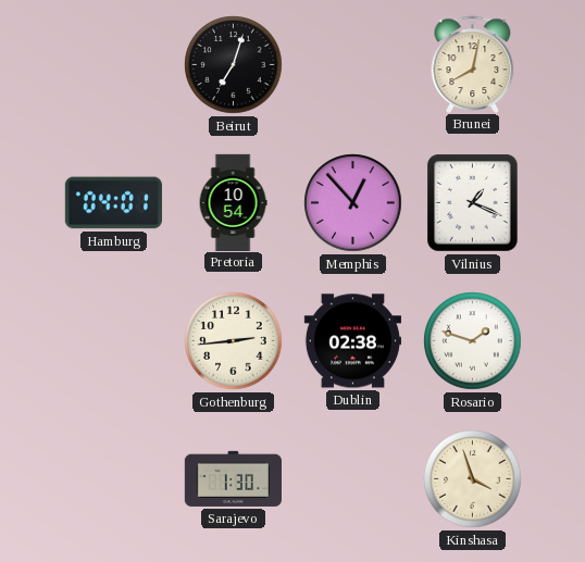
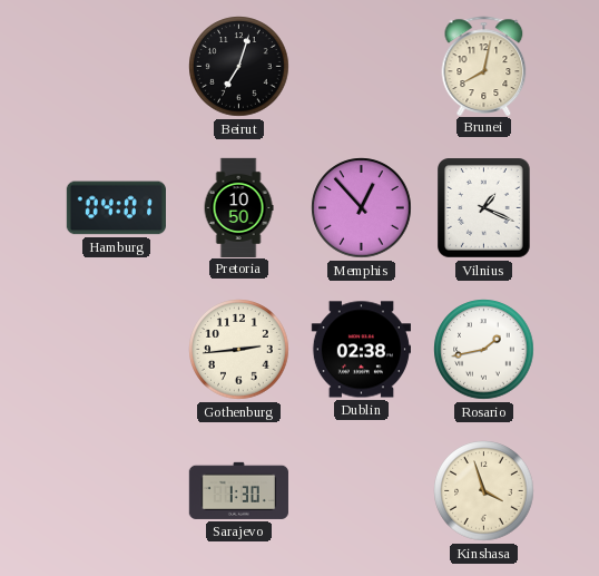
Pretoria: 10:54 -> 10:50 (238, 207)
Rosario: 1:48 -> 1:43 (484, 350)
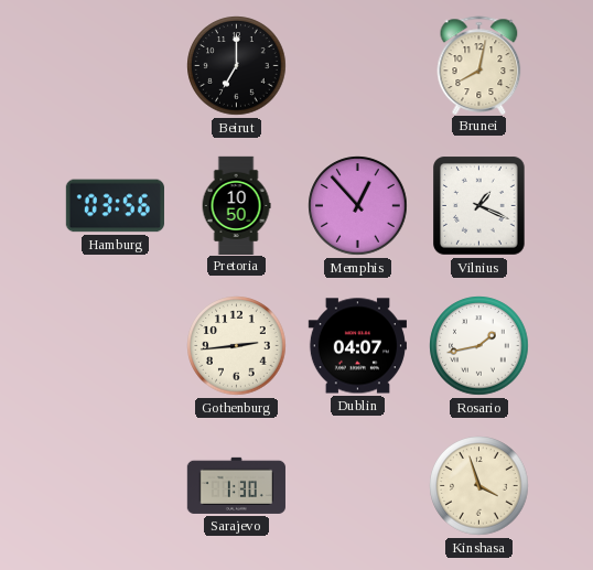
Beirut: 7:03 -> 7:00 (237, 66)
Hamburg: 04:01 -> 03:56 (115, 206)
Dublin: 02:38 -> 04:07 (357, 346)
